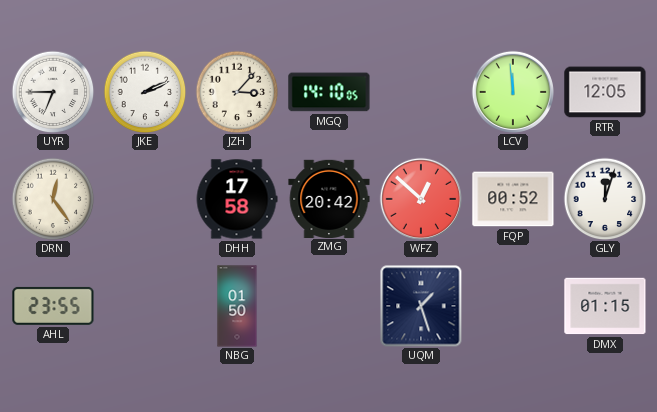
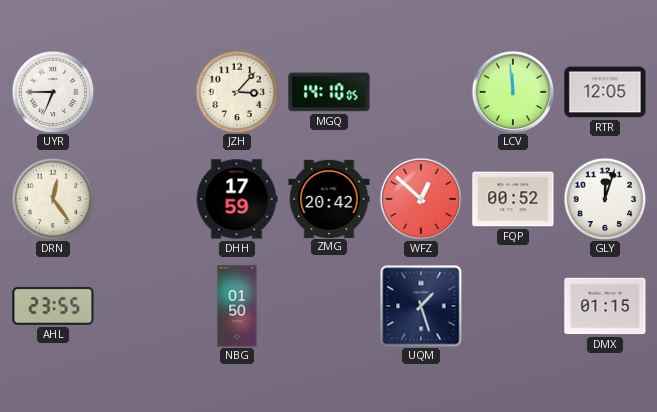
JKE: 2:11 -> none (145, 92)
DHH: 17:58 -> 17:59 (237, 199)
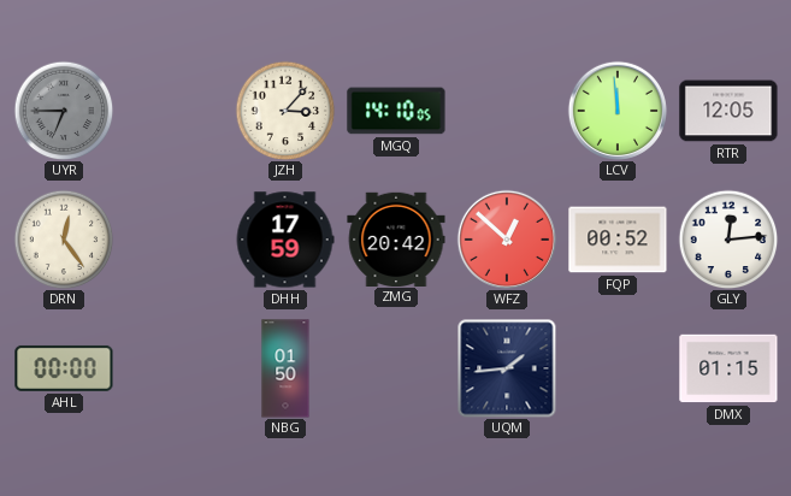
UYR dial: white -> grey (64, 111)
GLY: 12:03 -> 12:14 (728, 240)
AHL: 23:55 -> 00:00 (64, 368)
UQM: 1:27 -> 1:44 (507, 368)
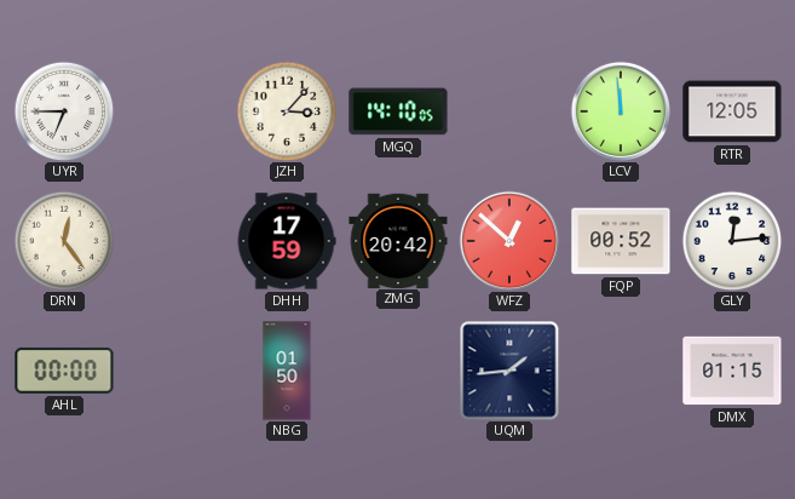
UYR dial: grey -> white (64, 111)
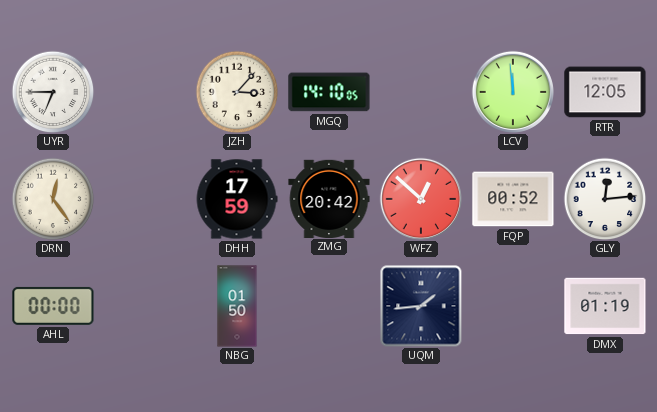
DMX: 01:15 -> 01:19 (605, 306)
